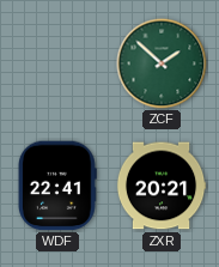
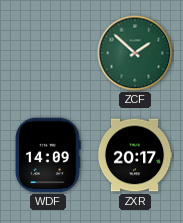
WDF: 22:41 -> 14:09 (48, 155)
ZXR: 20:21 -> 20:17 (135, 155)
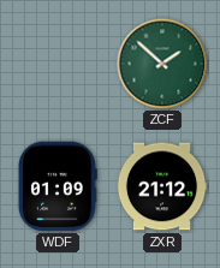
WDF: 14:09 -> 01:09 (58, 186)
ZXR: 20:17 -> 21:12 (162, 186)
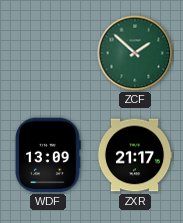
WDF: 01:09 -> 13:09 (48, 155)
ZXR: 21:12 -> 21:17 (135, 155)
